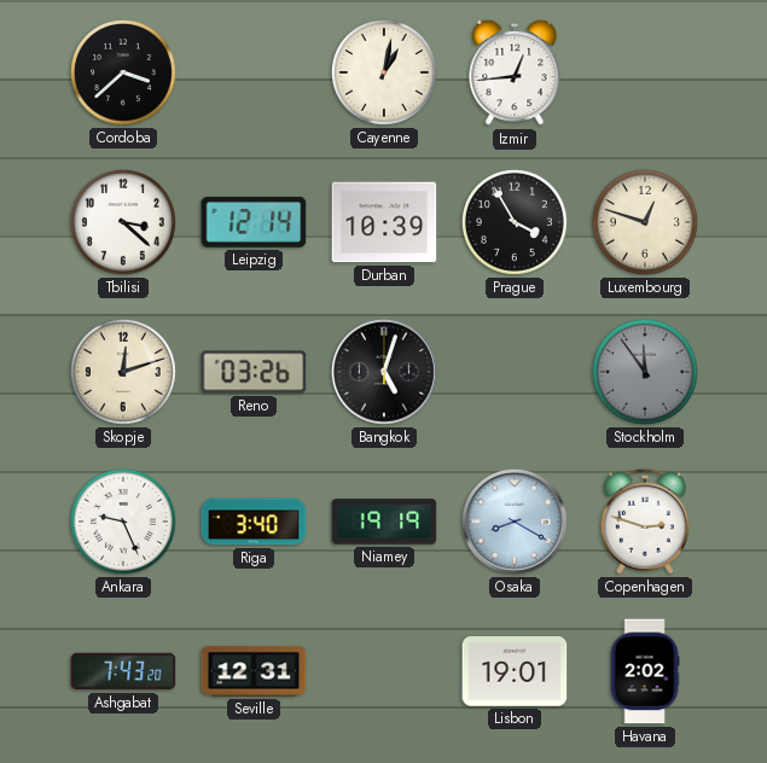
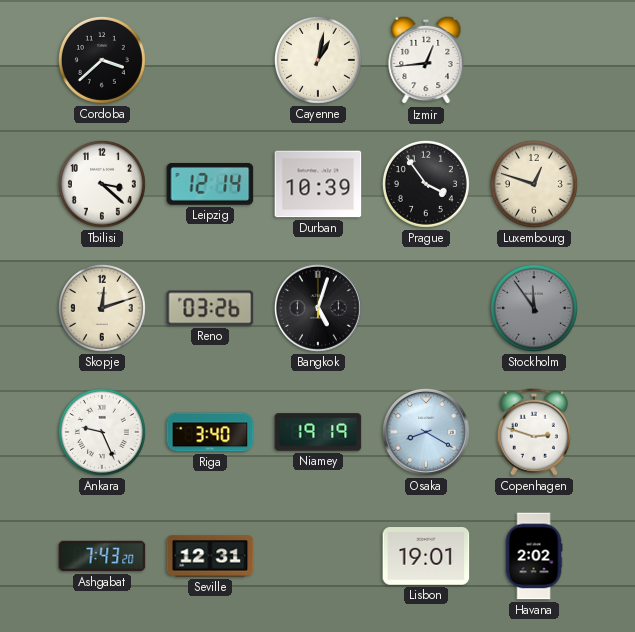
Prague: 3:55 -> 3:54 (426, 184)
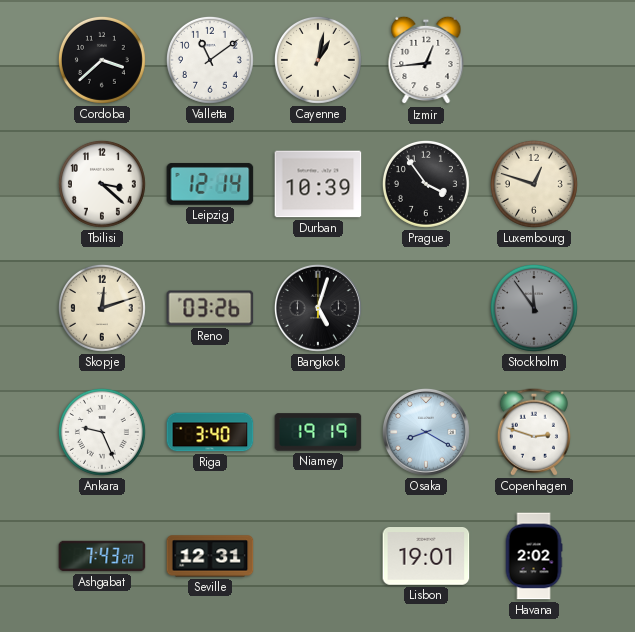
Valletta: none -> 11:09 (210, 60)
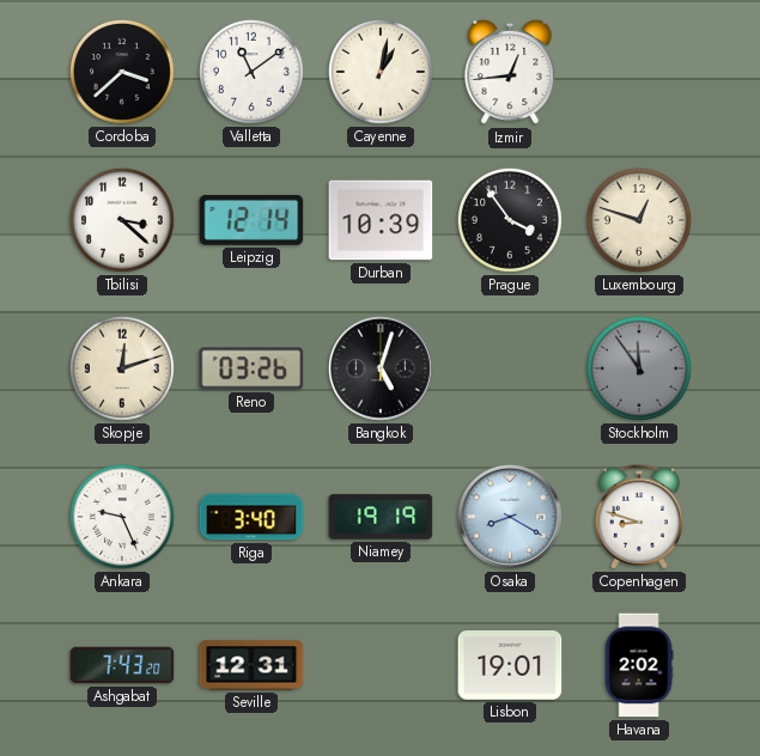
Copenhagen: 2:48 -> 8:48 (639, 517)
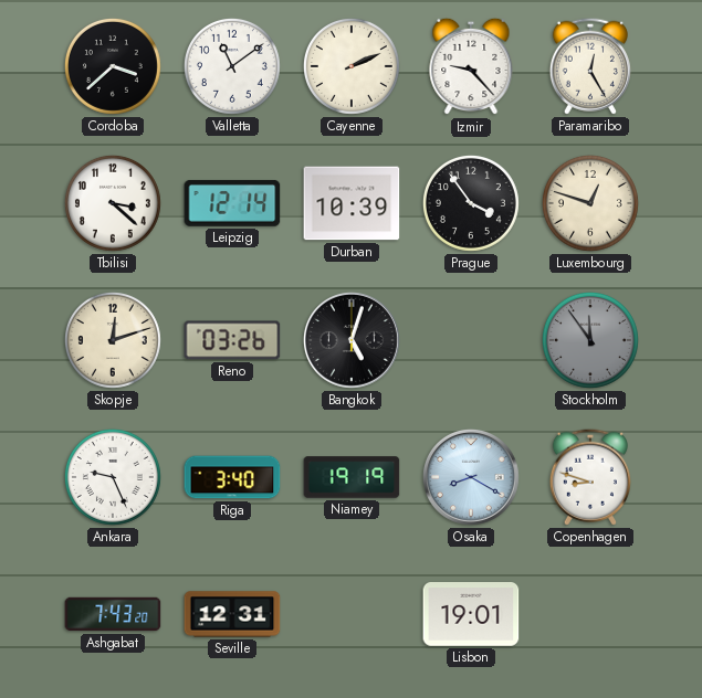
Cayenne: 1:02 -> 2:11 (352, 66)
Izmir: 12:44 -> 9:23 (471, 66)
Paramaribo: none -> 12:25 (590, 66)
Havana: 2:02 -> none (639, 665)
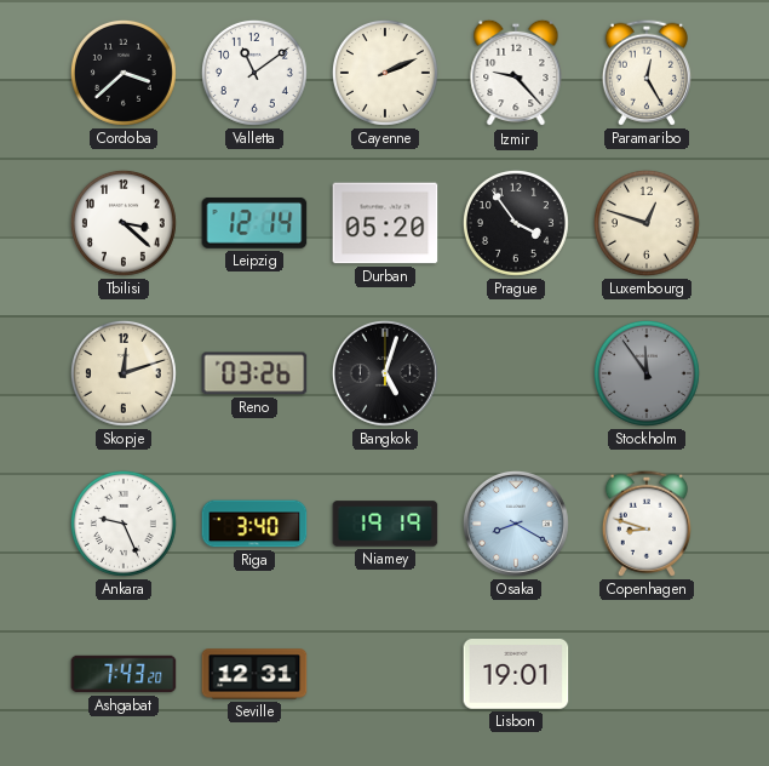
Durban: 10:39 -> 05:20 (385, 223)
